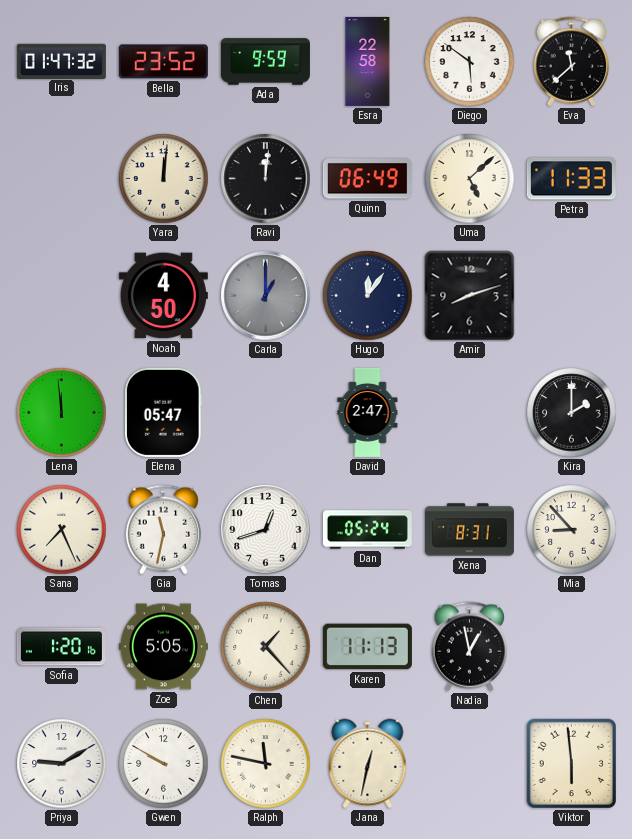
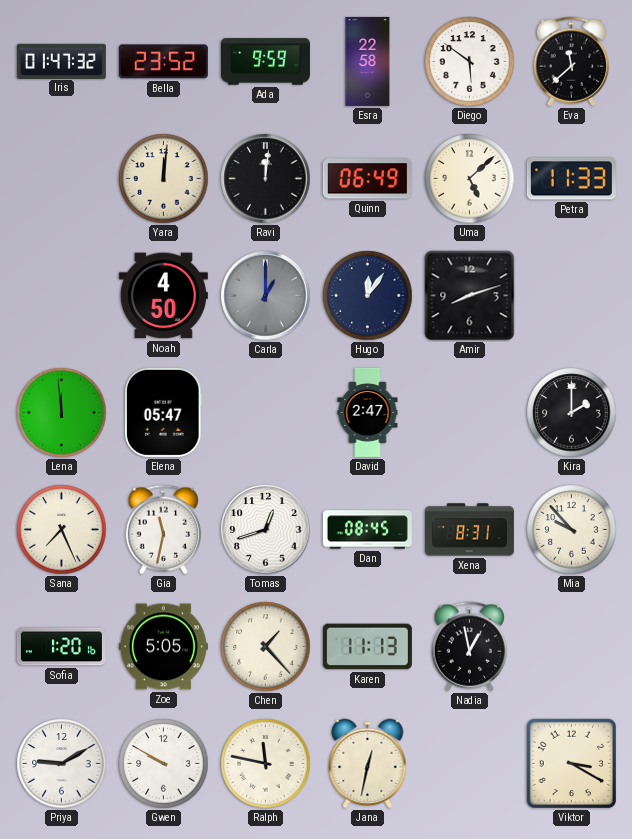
Dan: 05:24 -> 08:45 (367, 530)
Mia: 8:53 -> 9:53 (572, 530)
Viktor: 5:59 -> 3:20 (571, 763)
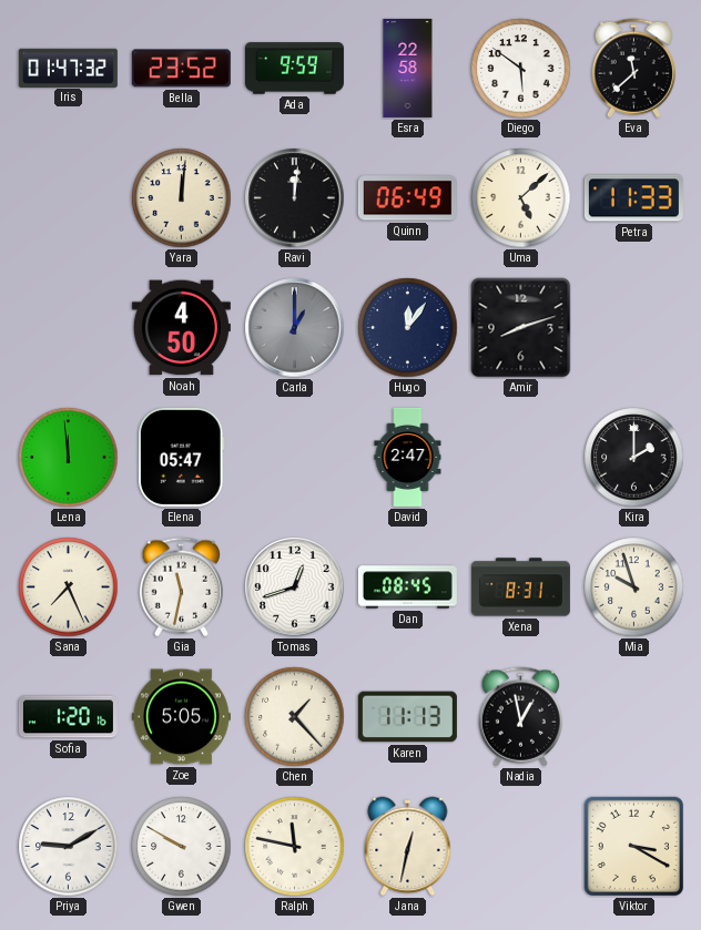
Mia: 9:53 -> 9:57 (634, 587)
